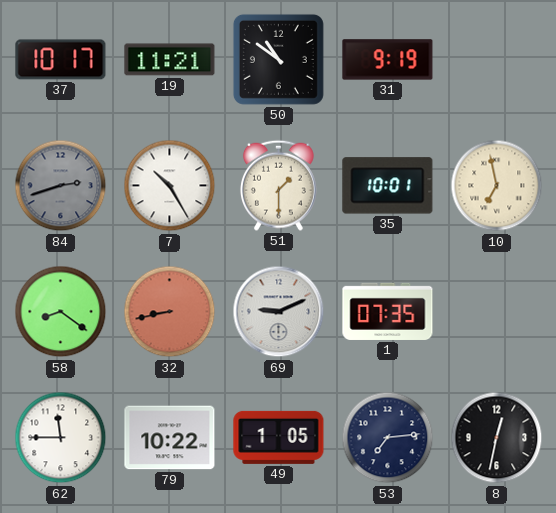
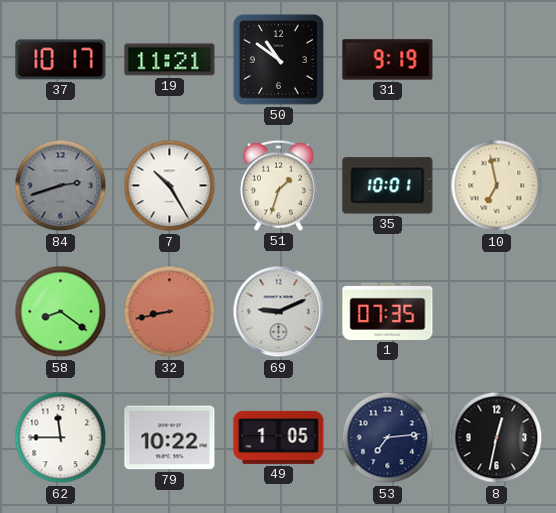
51: 1:30 -> 1:33 (278, 185)
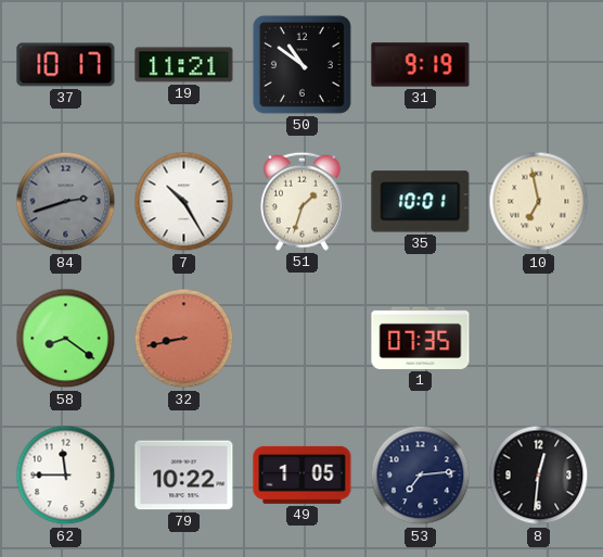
69: 9:11 -> none (279, 312)
8: 12:32 -> 12:31 (539, 476)
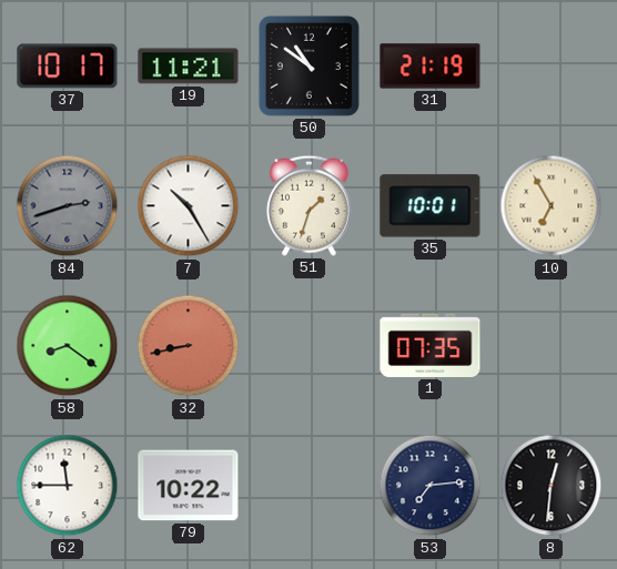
31: 9:19 -> 21:19 (431, 67)
10: 6:58 -> 6:55 (552, 206)
49: 1:05 -> none (303, 474)
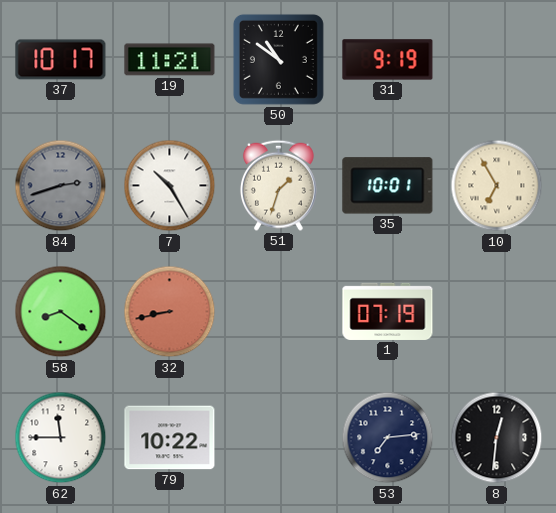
31: 21:19 -> 9:19 (388, 60)
1: 07:35 -> 07:19 (388, 311)
